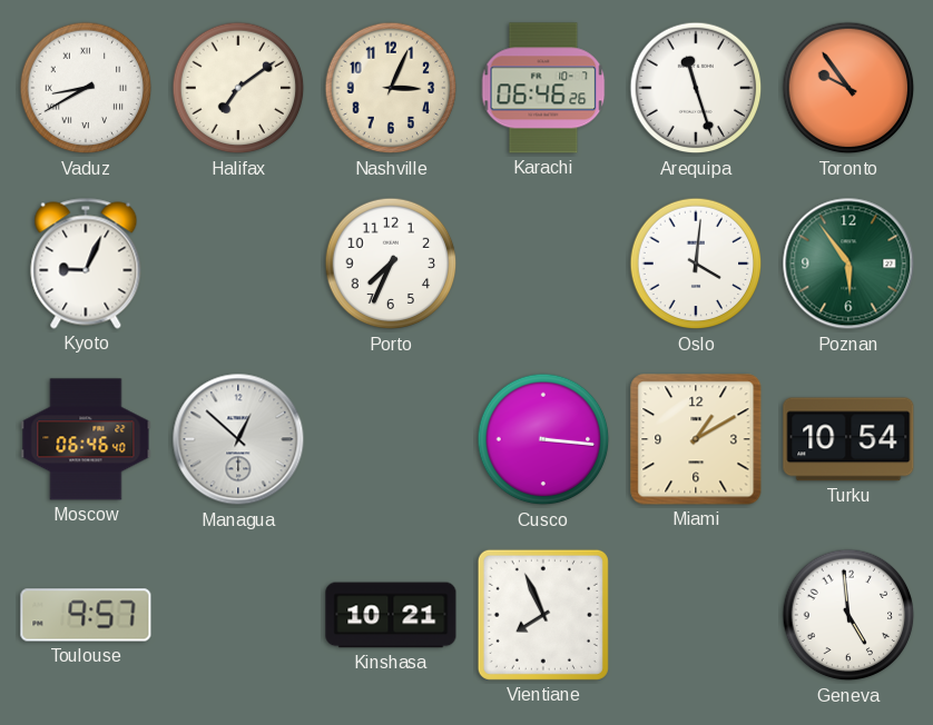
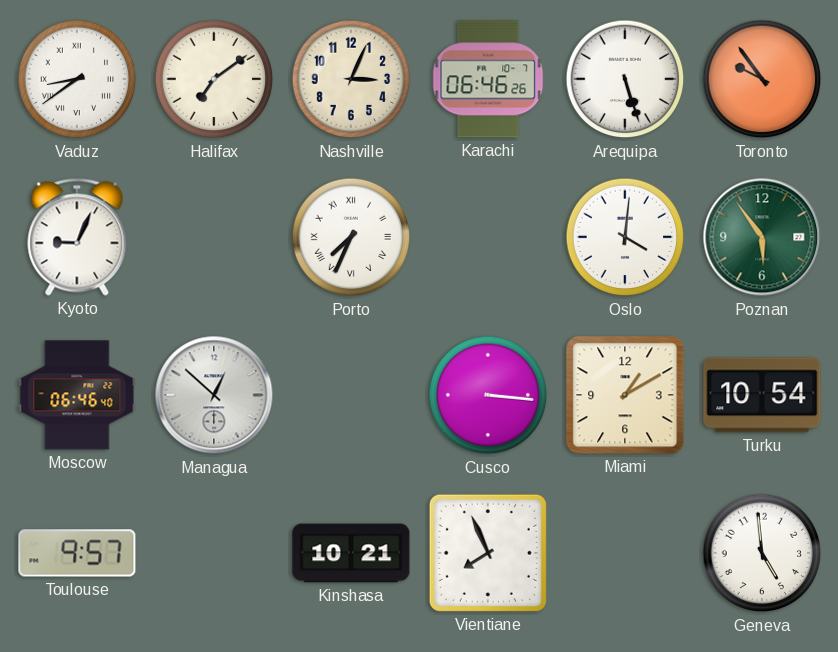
Vaduz: 8:40 -> 8:39 (77, 79)
Arequipa: 11:27 -> 5:27 (625, 79)
Porto numerals: Arabic -> Roman (351, 237)
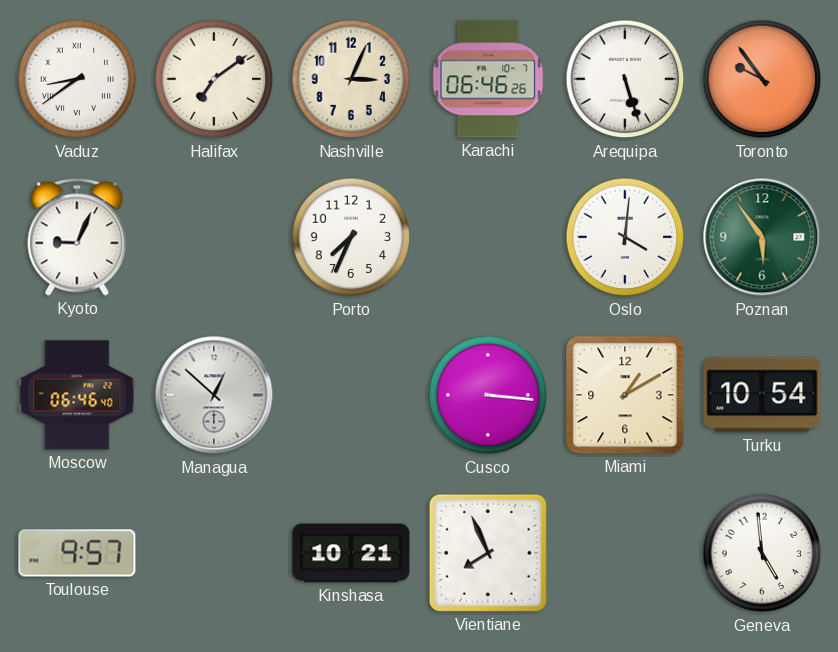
Porto numerals: Roman -> Arabic (351, 237)
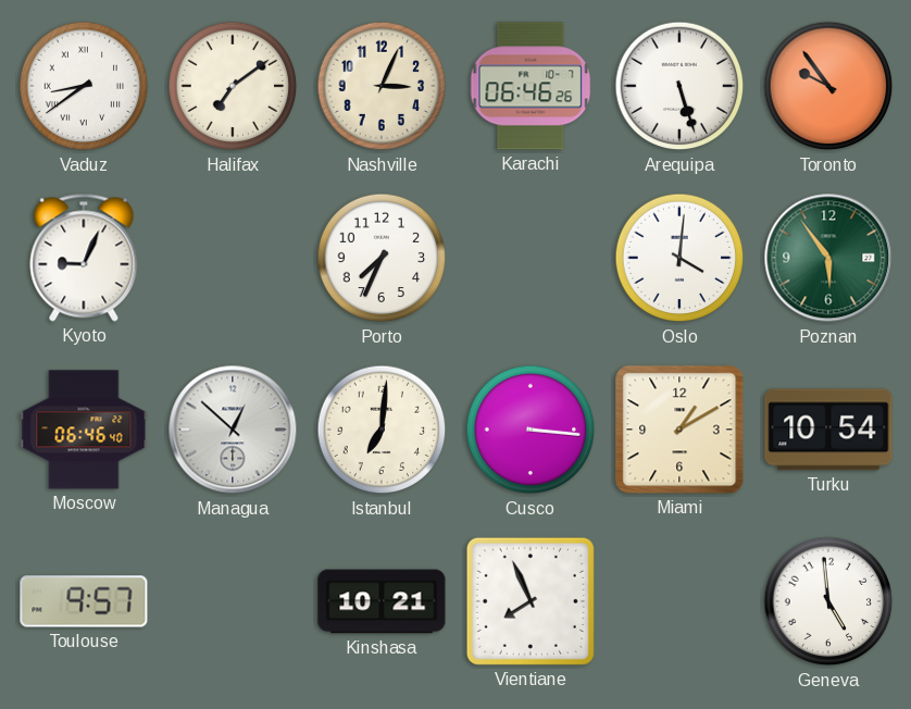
Istanbul: none -> 7:01 (382, 430)
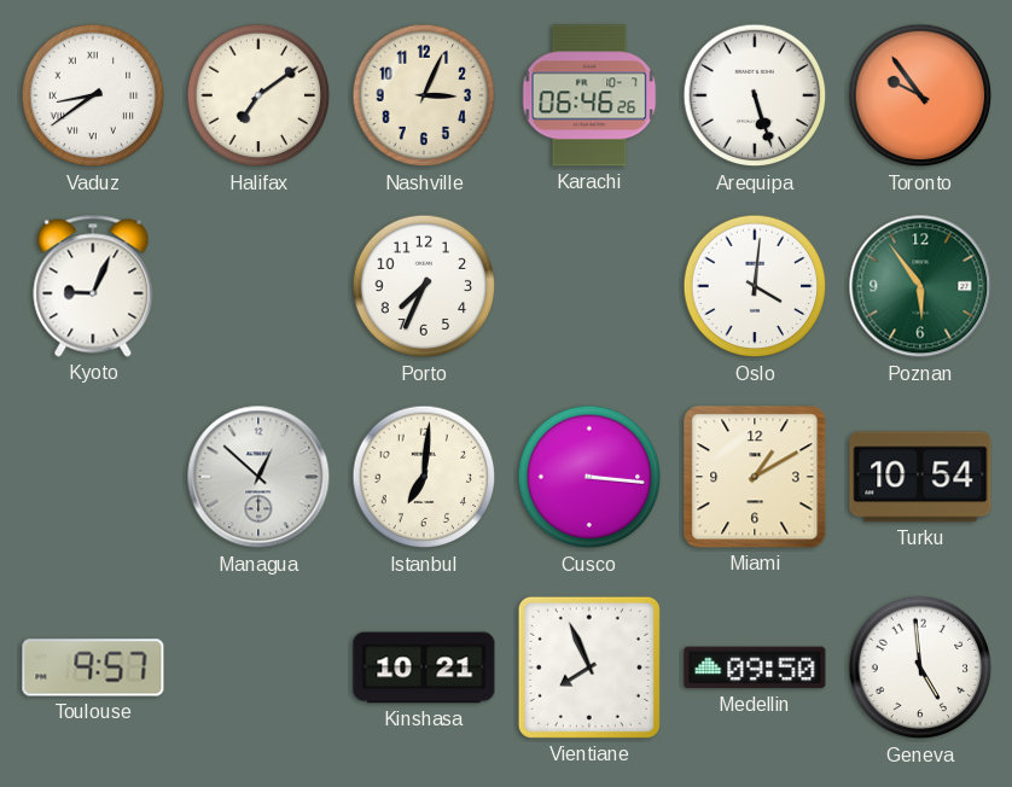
Moscow: 06:46 -> none (84, 430)
Medellin: none -> 09:50 (755, 668)
